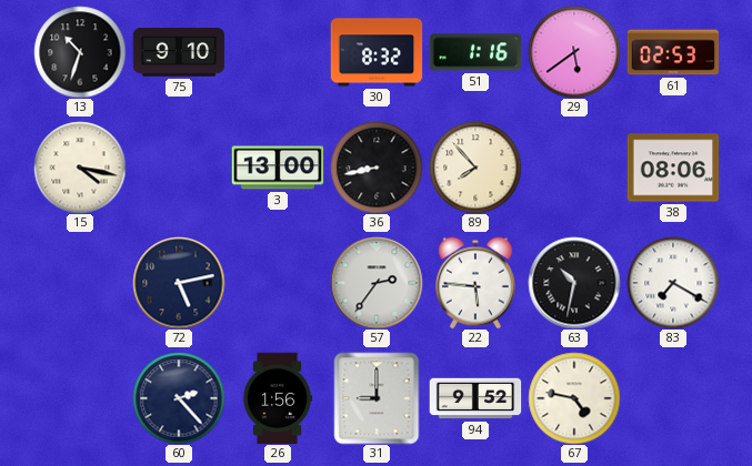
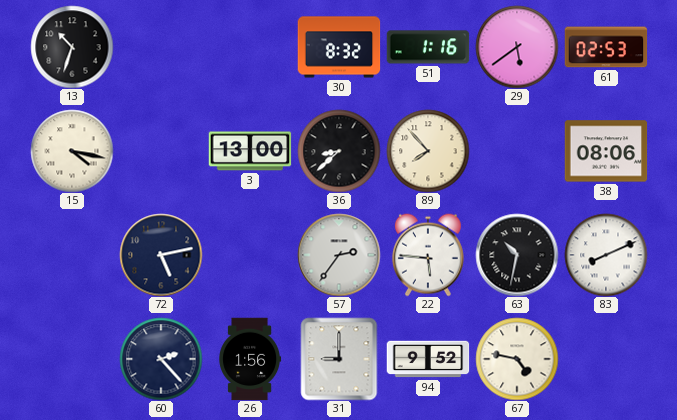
75: 9:10 -> none (179, 52)
36: 8:43 -> 8:38 (339, 151)
83: 7:20 -> 8:11 (606, 255)
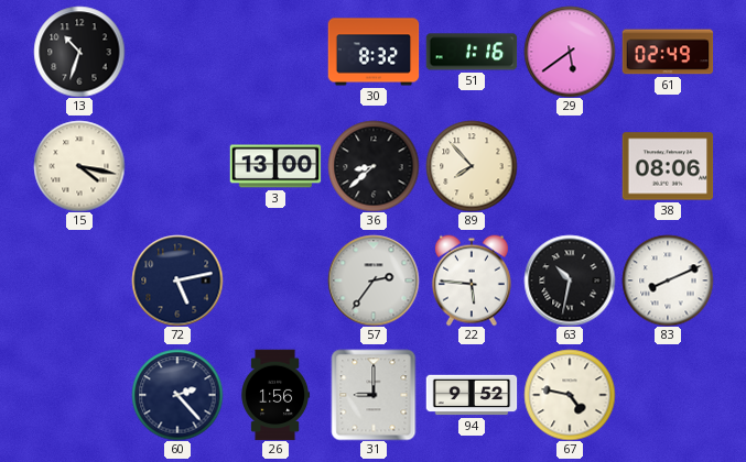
61: 02:53 -> 02:49 (668, 52)
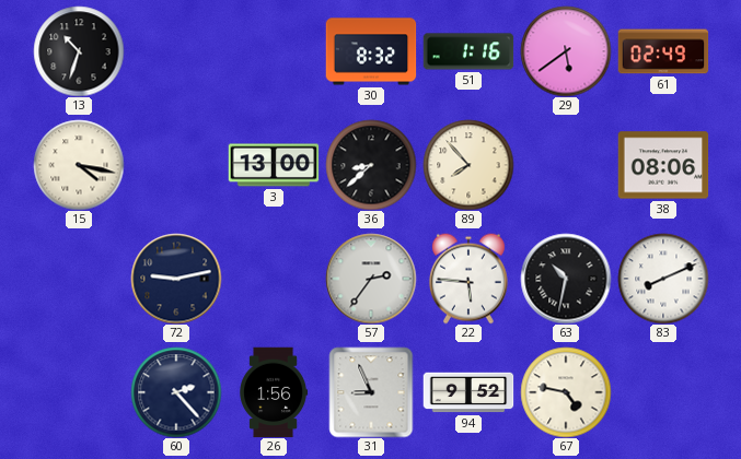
72: 5:13 -> 9:13 (176, 279)
31: 9:00 -> 8:56 (371, 392)
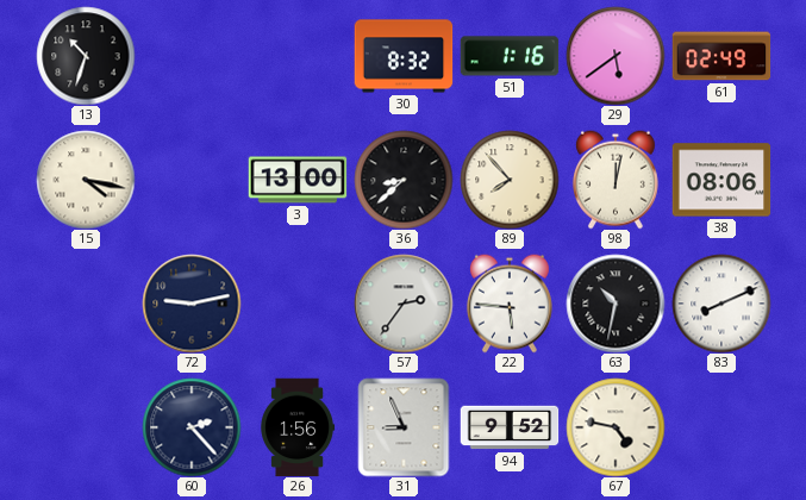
98: none -> 12:02 (616, 180)
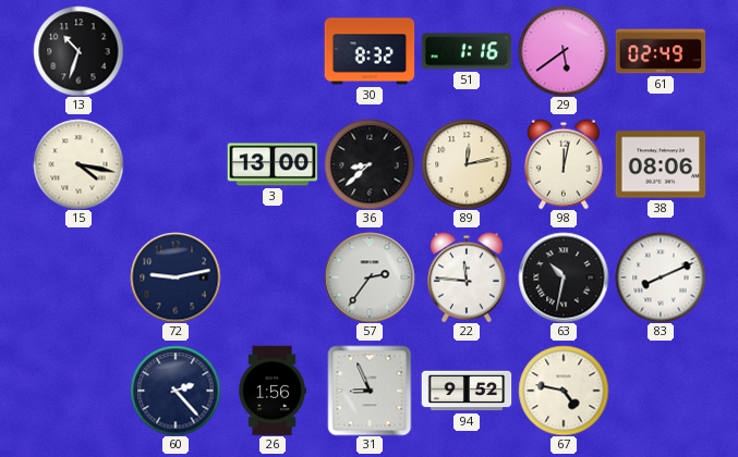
89: 7:53 -> 12:13 (467, 164)
22: 5:46 -> 11:46 (467, 277)
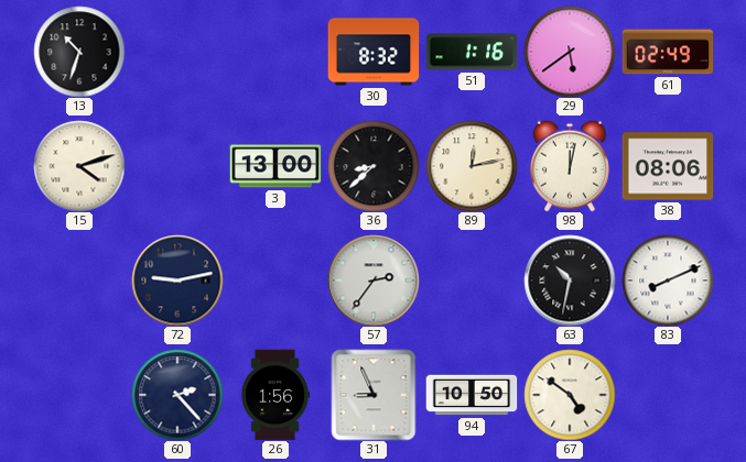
15: 4:17 -> 4:12 (79, 166)
22: 11:46 -> none (467, 277)
94: 9:52 -> 10:50 (472, 395)
67: 4:47 -> 4:51 (570, 395)
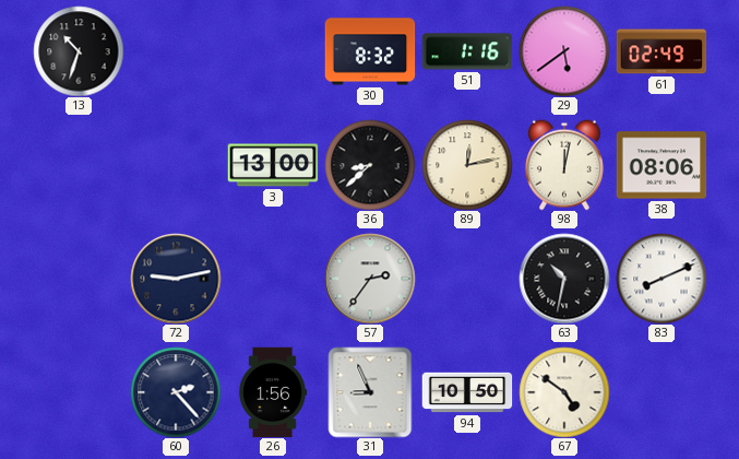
15: 4:12 -> none (79, 166)
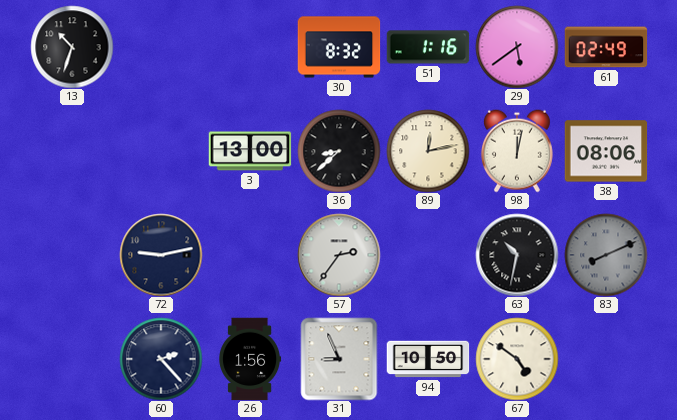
83 dial: white -> grey (606, 255)
